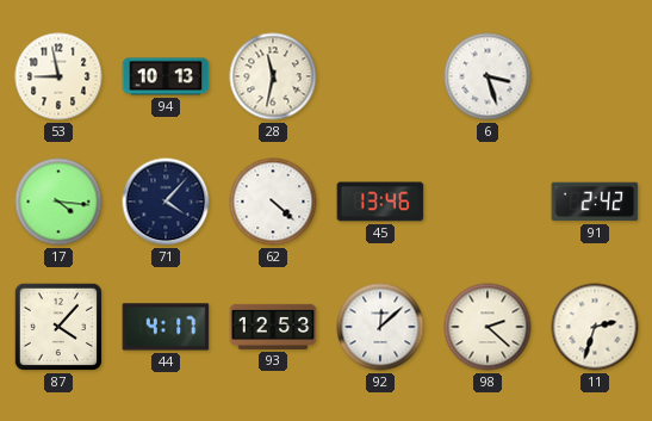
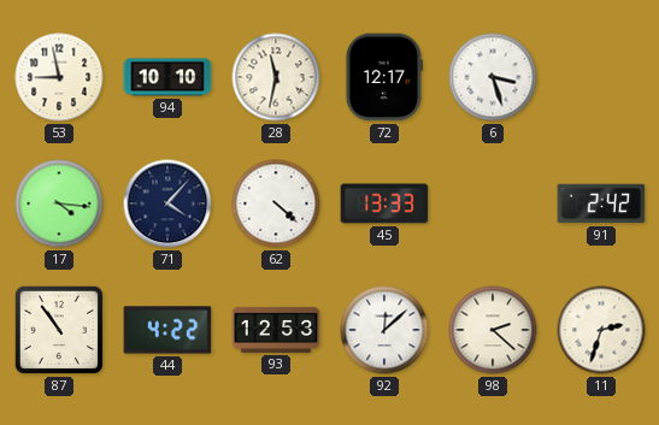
94: 10:13 -> 10:10 (167, 77)
72: none -> 12:17 (383, 77)
45: 13:46 -> 13:33 (384, 203)
87: 4:07 -> 10:54 (59, 330)
44: 4:17 -> 4:22 (167, 330)
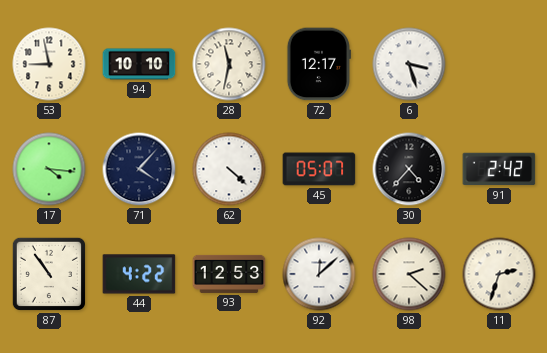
45: 13:33 -> 05:07 (319, 169)
30: none -> 4:37 (409, 169)
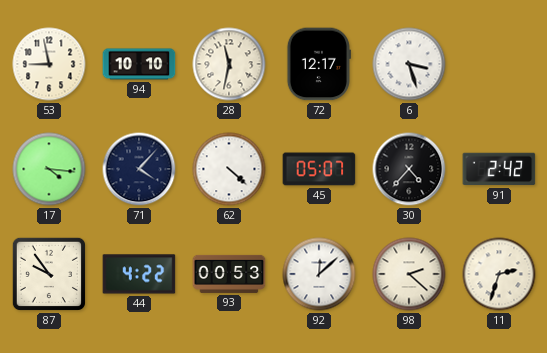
87: 10:54 -> 9:54 (49, 274)
93: 12:53 -> 00:53 (229, 274)
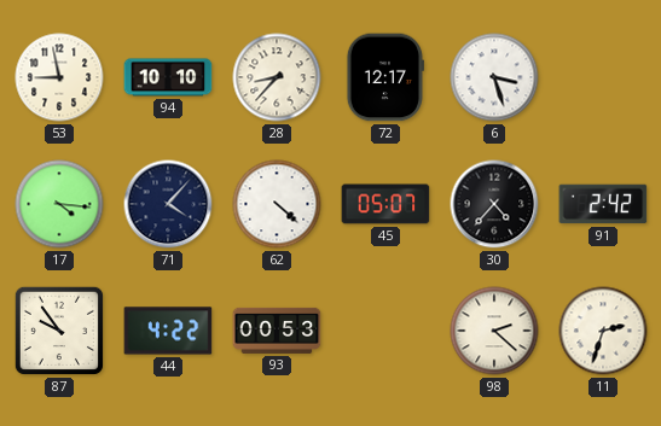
28: 11:32 -> 8:37 (277, 77)
92: 12:08 -> none (319, 274)
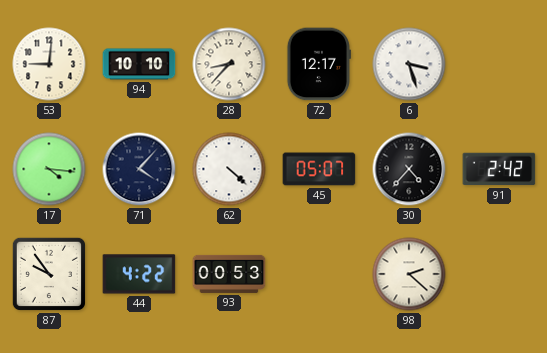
53: 8:58 -> 9:01 (49, 64)
11: 2:33 -> none (603, 331)
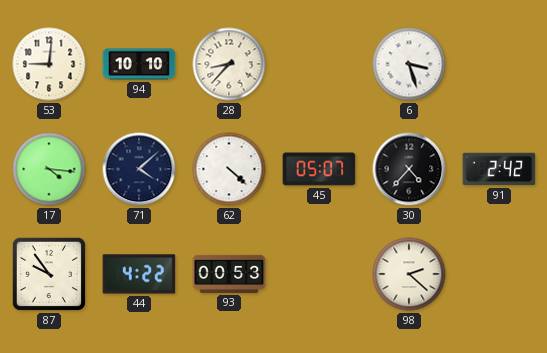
72: 12:17 -> none (318, 64)
71: 4:07 -> 4:08 (139, 169)
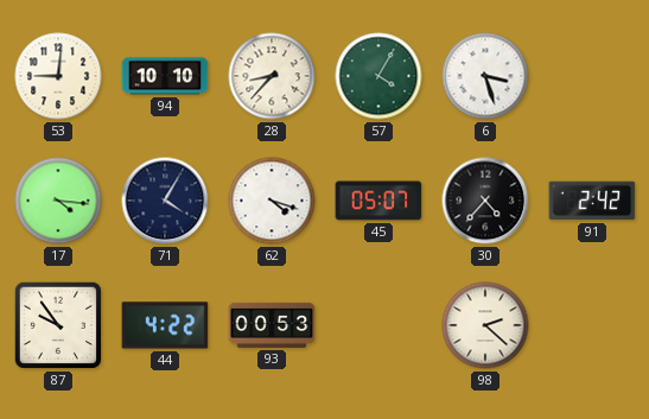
57: none -> 4:05 (378, 76)
71: 4:08 -> 4:05 (165, 201)
62: 4:22 -> 4:18 (272, 201)
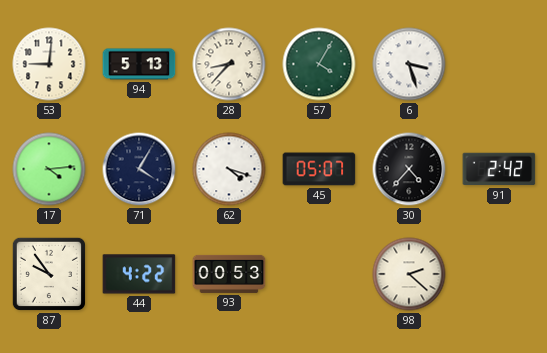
94: 10:10 -> 5:13 (139, 64)
17: 4:16 -> 4:14 (49, 169)
